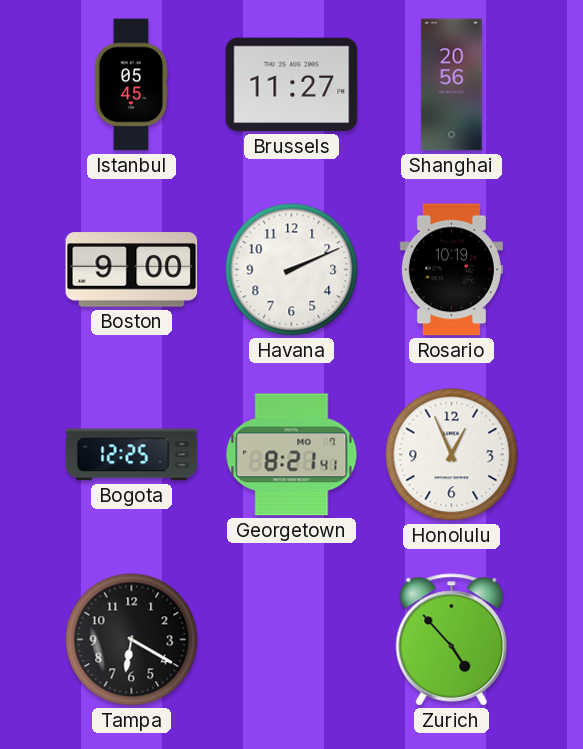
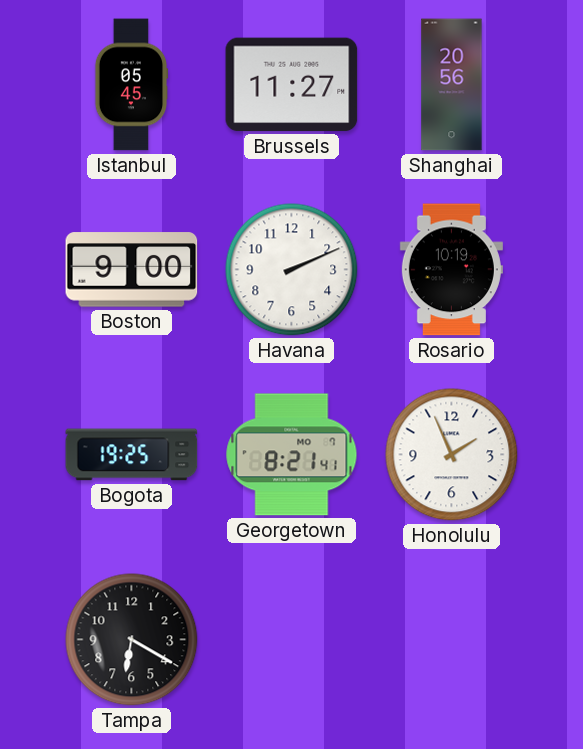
Bogota: 12:25 -> 19:25 (132, 455)
Honolulu: 12:56 -> 1:56 (452, 455)
Zurich: 4:53 -> none (452, 640)
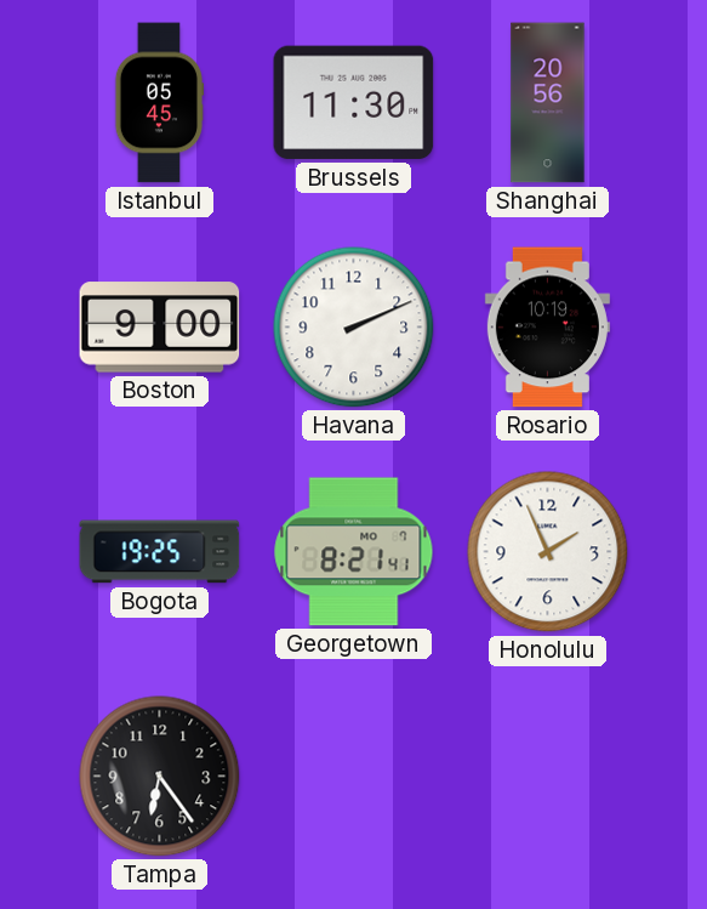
Brussels: 11:27 -> 11:30 (354, 103)
Tampa: 6:20 -> 6:24 (160, 777)
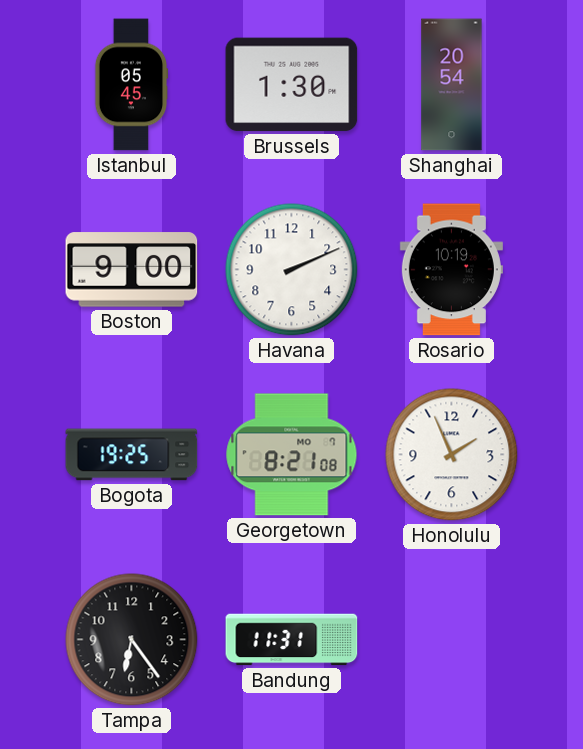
Brussels: 11:30 -> 1:30 (292, 85)
Shanghai: 20:56 -> 20:54 (452, 85)
Georgetown: 8:21:41 -> 8:21:08 (292, 455)
Bandung: none -> 11:31 (292, 640)
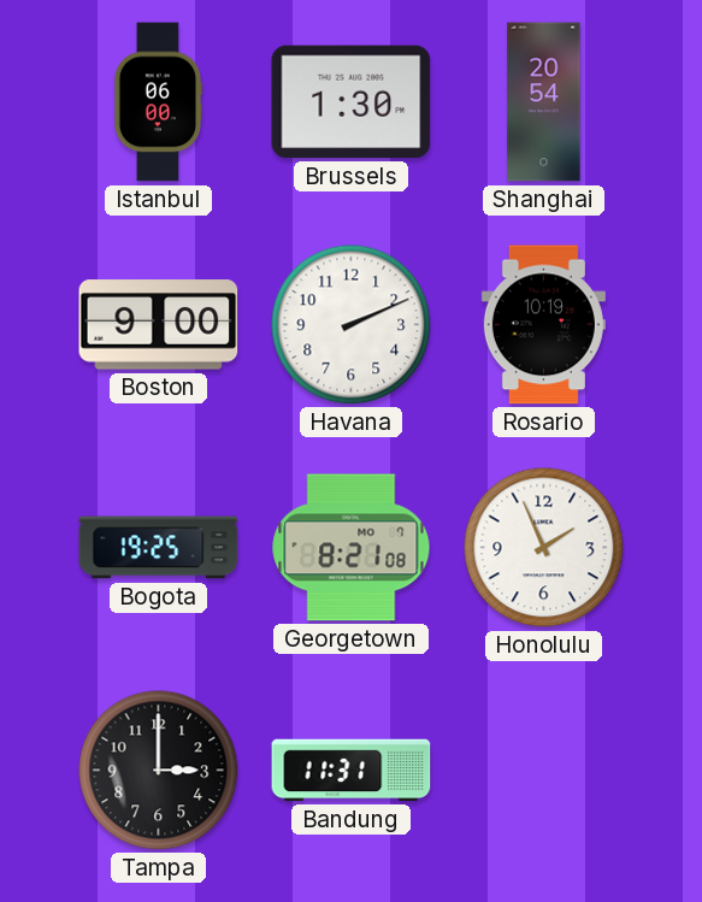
Istanbul: 05:45 -> 06:00 (158, 102)
Tampa: 6:24 -> 3:00 (159, 771)
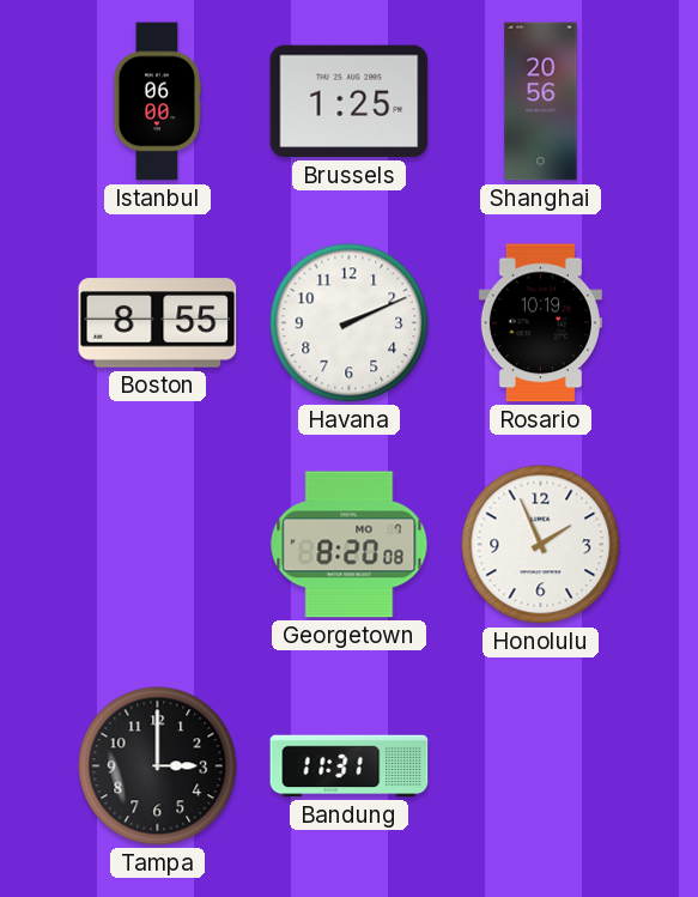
Brussels: 1:30 -> 1:25 (350, 102)
Shanghai: 20:54 -> 20:56 (541, 102)
Boston: 9:00 -> 8:55 (158, 323)
Bogota: 19:25 -> none (159, 548)
Georgetown: 8:21 -> 8:20 (350, 545)
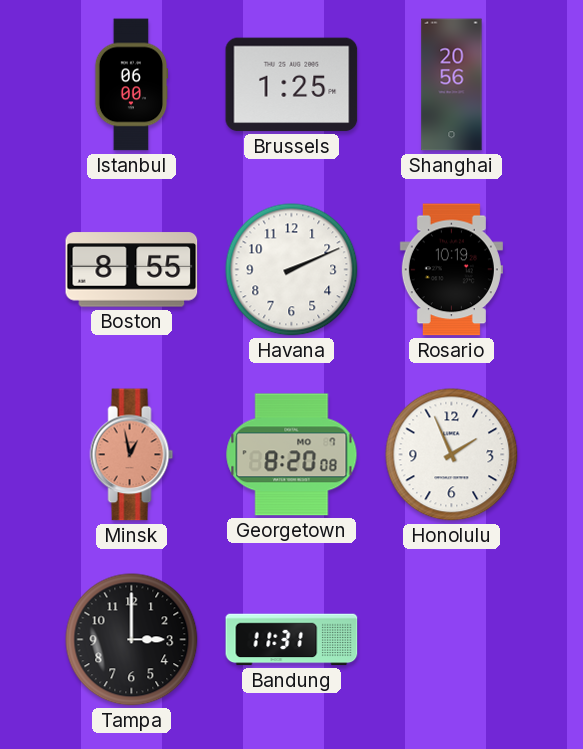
Minsk: none -> 12:58 (132, 455)
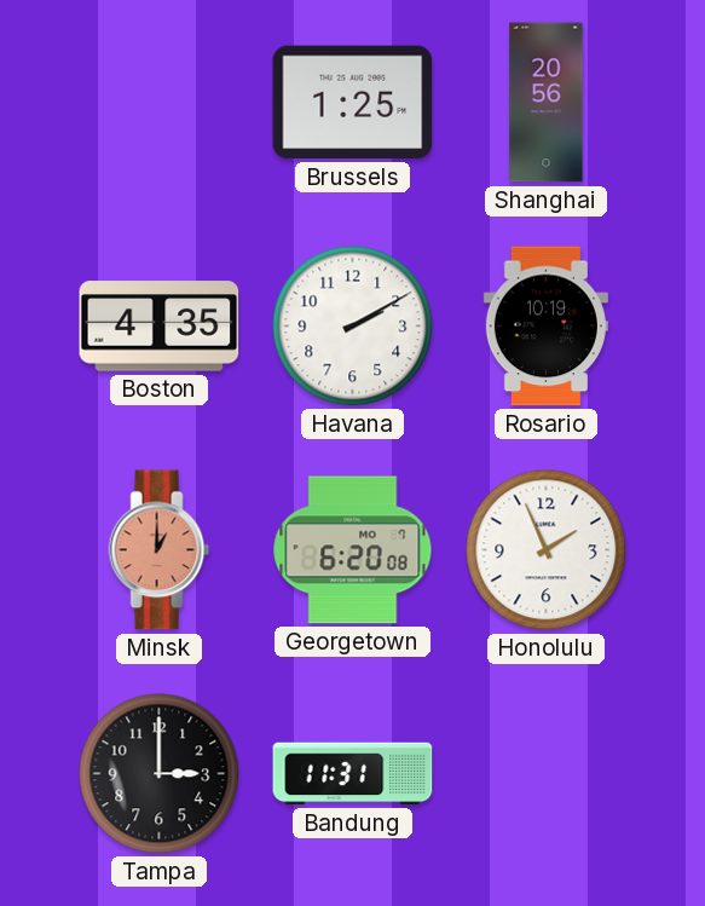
Istanbul: 06:00 -> none (131, 85)
Boston: 8:55 -> 4:35 (160, 327)
Havana: 2:11 -> 2:10 (353, 327)
Minsk: 12:58 -> 1:00 (160, 550)
Georgetown: 8:20 -> 6:20 (353, 550)
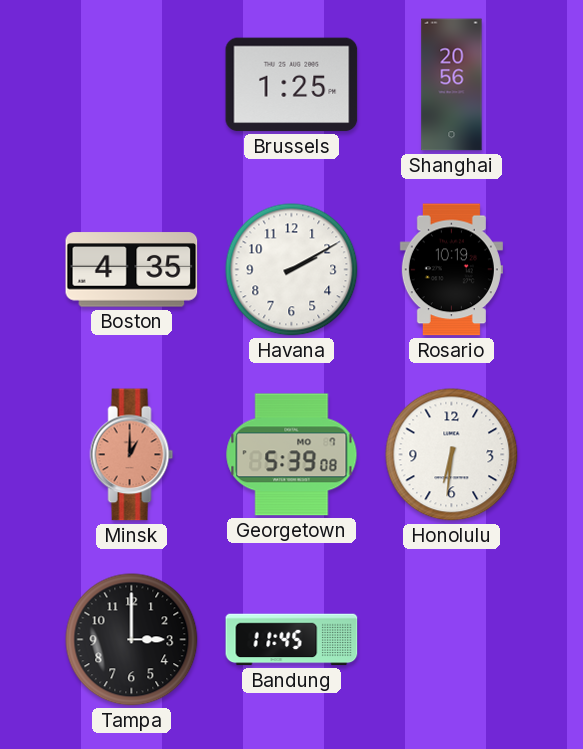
Georgetown: 6:20 -> 5:39 (292, 455)
Honolulu: 1:56 -> 6:31 (452, 455)
Bandung: 11:31 -> 11:45 (292, 640)
